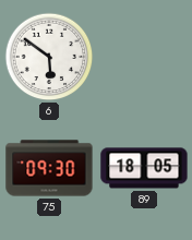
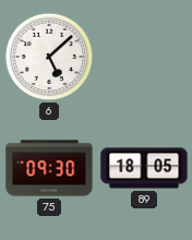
6: 5:51 -> 5:08 (49, 57)
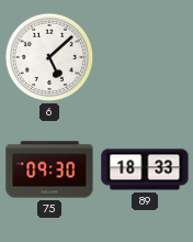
89: 18:05 -> 18:33 (145, 169)
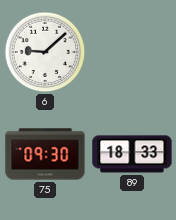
6: 5:08 -> 9:08 (45, 52)
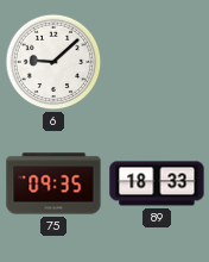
75: 09:30 -> 09:35 (53, 183)
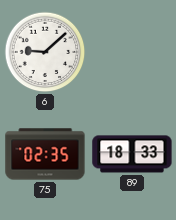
75: 09:35 -> 02:35 (45, 154)
